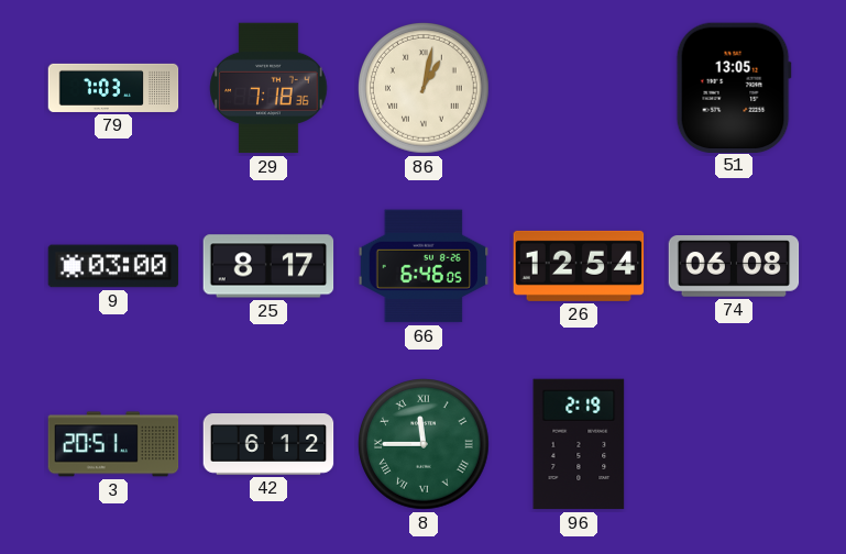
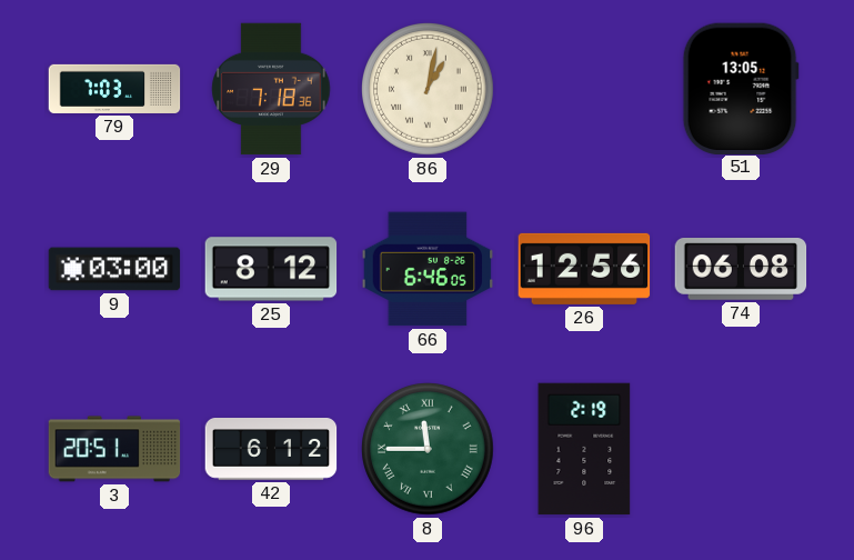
25: 8:17 -> 8:12 (271, 269)
26: 12:54 -> 12:56 (584, 269)
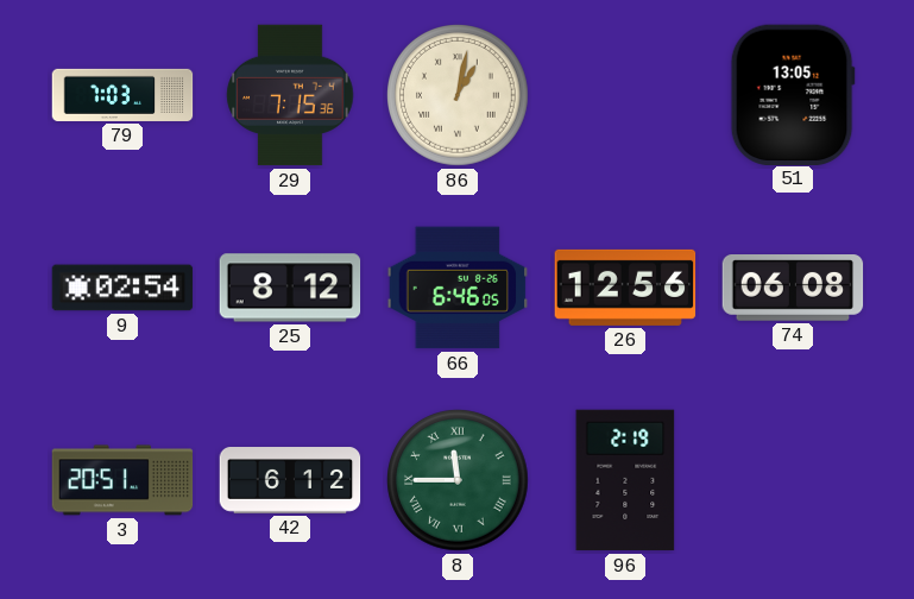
29: 7:18 -> 7:15 (290, 95)
9: 03:00 -> 02:54 (122, 288)
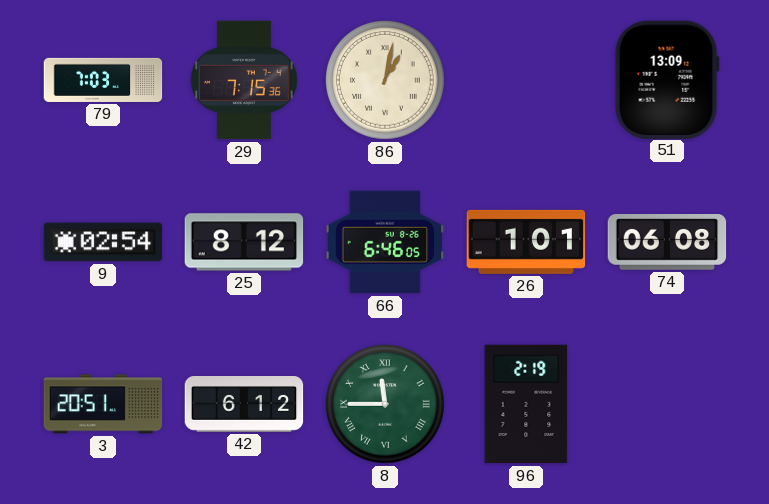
51: 13:05 -> 13:09 (667, 79)
26: 12:56 -> 1:01 (526, 242)
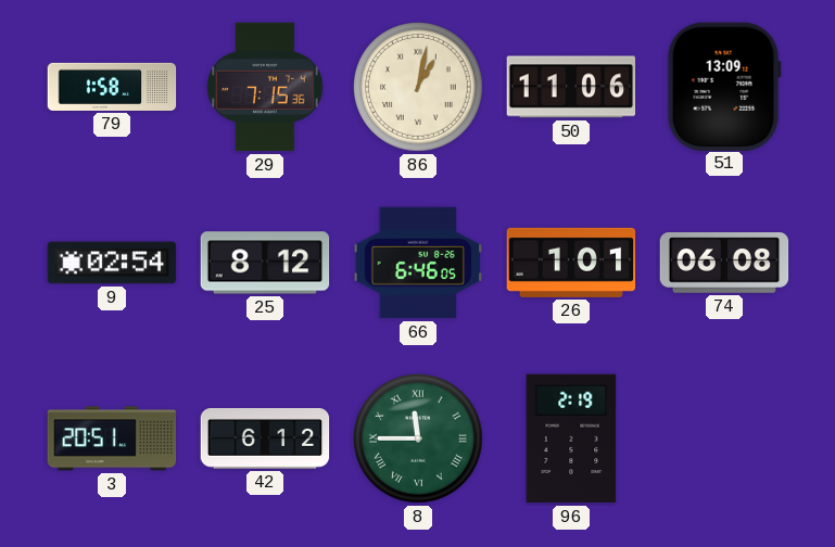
79: 7:03 -> 1:58 (112, 87)
50: none -> 11:06 (571, 87)
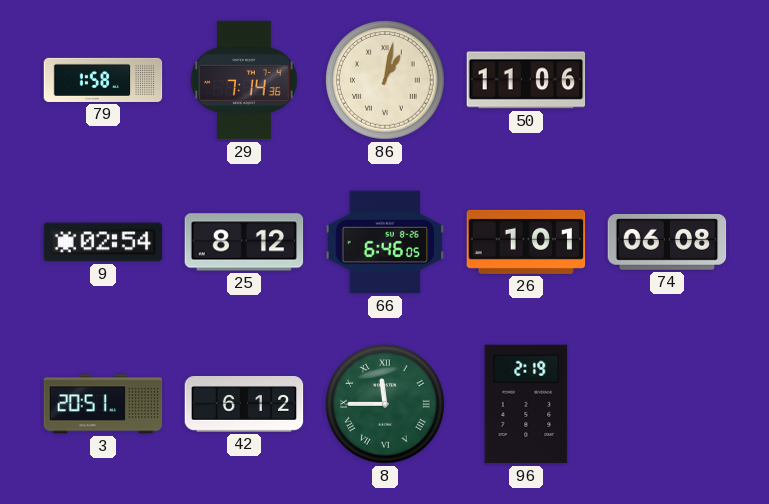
29: 7:15 -> 7:14 (244, 80)
51: 13:09 -> none (724, 86)
